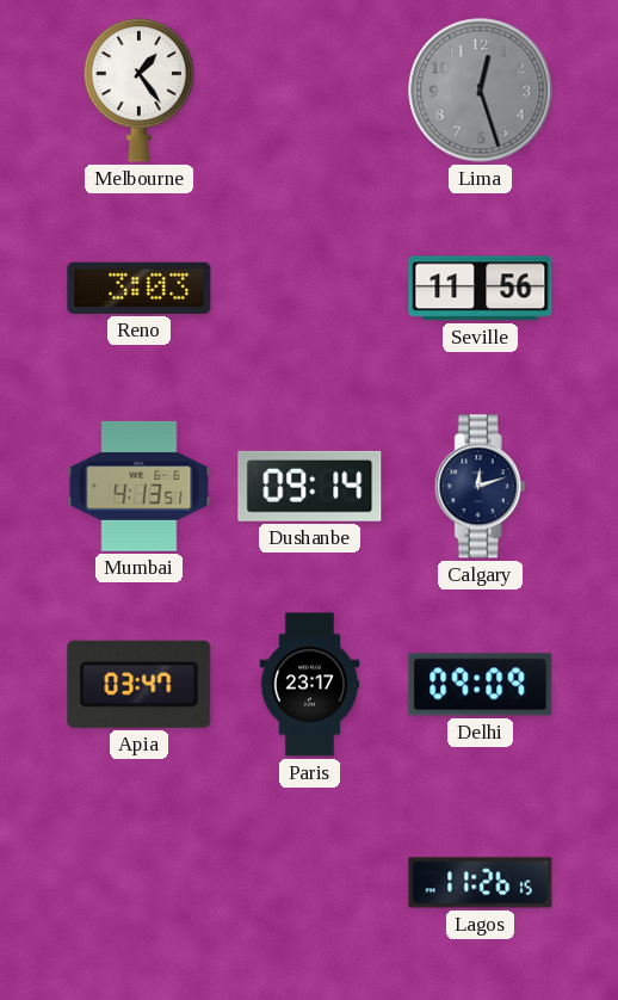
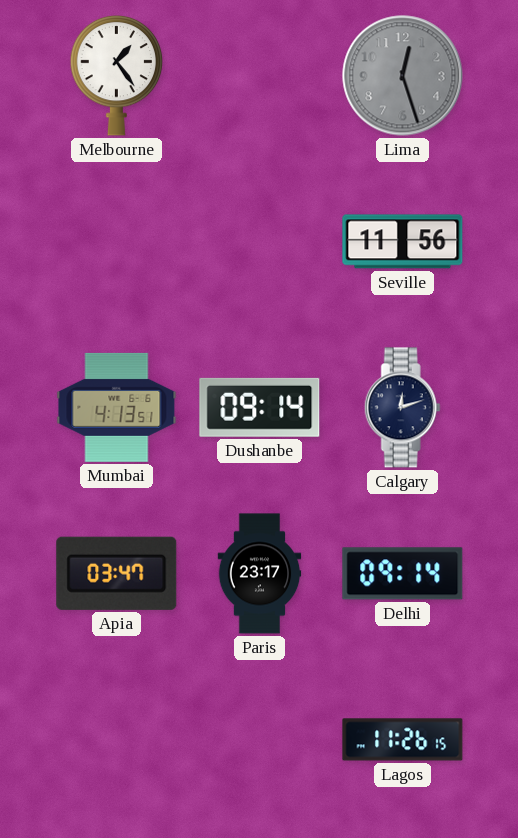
Reno: 3:03 -> none (140, 288)
Delhi: 09:09 -> 09:14 (403, 574)
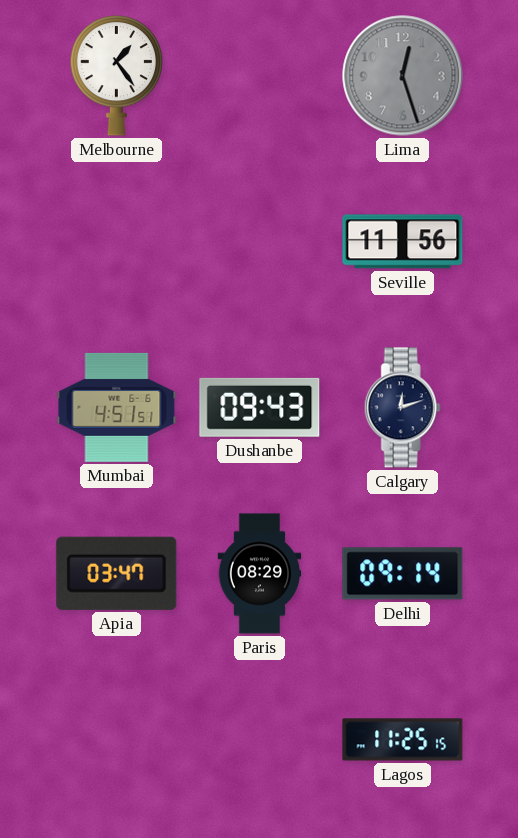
Mumbai: 4:13 -> 4:51 (117, 407)
Dushanbe: 09:14 -> 09:43 (260, 407)
Paris: 23:17 -> 08:29 (260, 574)
Lagos: 11:26 -> 11:25 (403, 740)
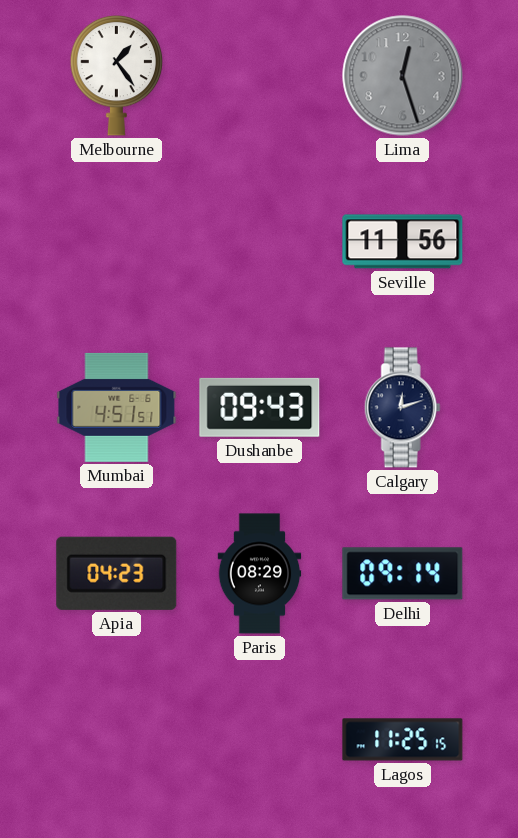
Apia: 03:47 -> 04:23 (117, 573)
